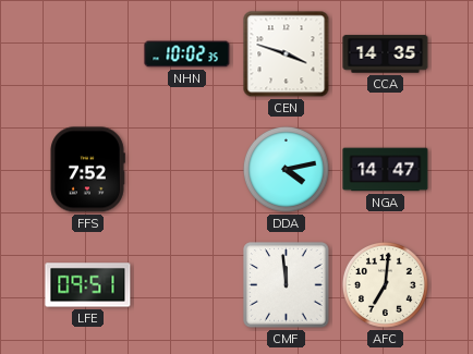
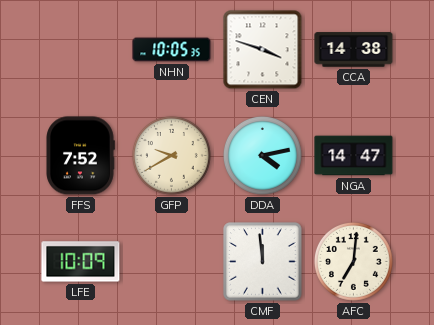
NHN: 10:02 -> 10:05 (172, 50)
CCA: 14:35 -> 14:38 (354, 50)
GFP: none -> 9:40 (172, 156)
LFE: 09:51 -> 10:09 (81, 262)
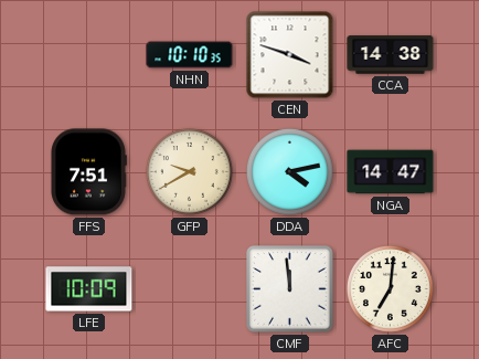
NHN: 10:05 -> 10:10 (190, 55)
FFS: 7:52 -> 7:51 (88, 172)
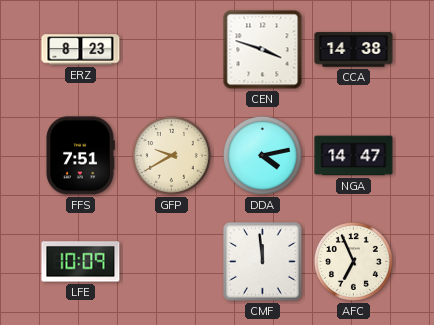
ERZ: none -> 8:23 (81, 50)
NHN: 10:10 -> none (190, 55)
AFC: 7:01 -> 6:56 (354, 262)
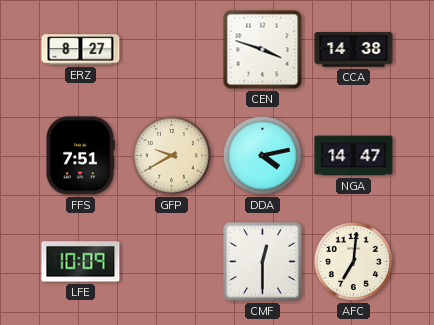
ERZ: 8:23 -> 8:27 (81, 50)
CMF: 11:59 -> 12:30 (263, 262)
AFC: 6:56 -> 7:01 (354, 262)
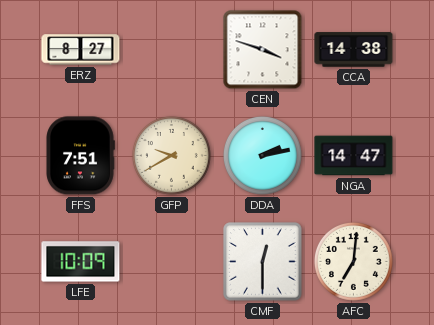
DDA: 4:13 -> 2:13 (263, 156)
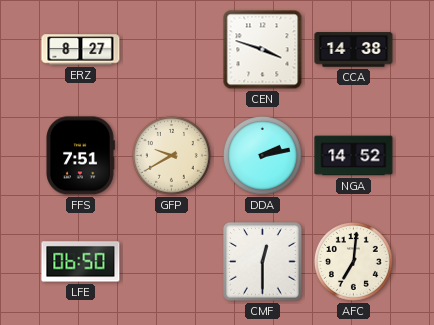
NGA: 14:47 -> 14:52 (354, 156)
LFE: 10:09 -> 06:50 (81, 262)
